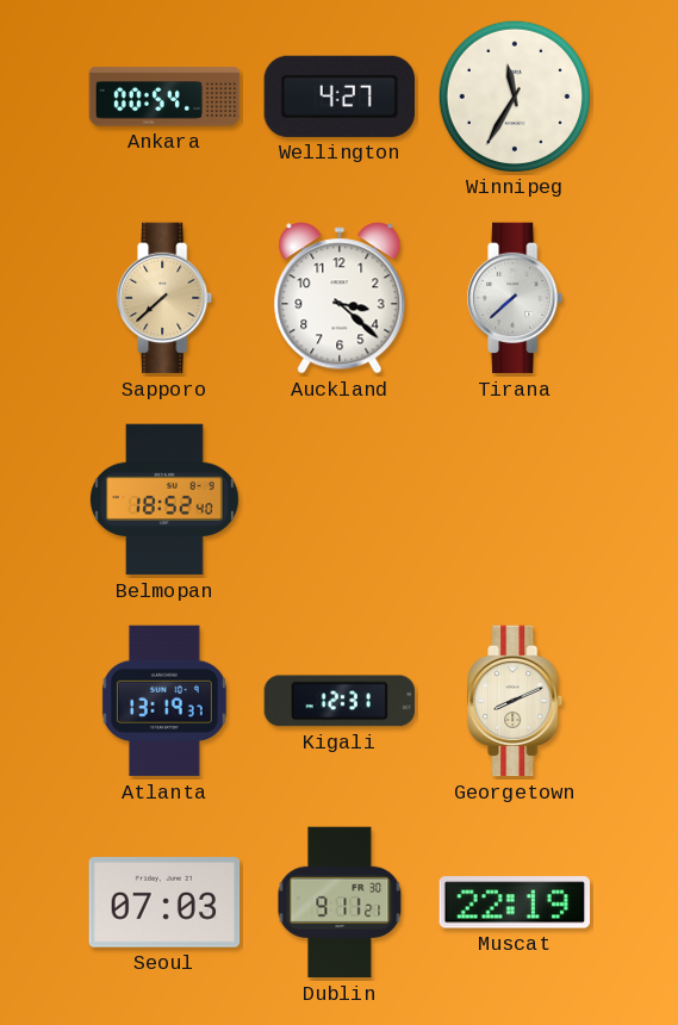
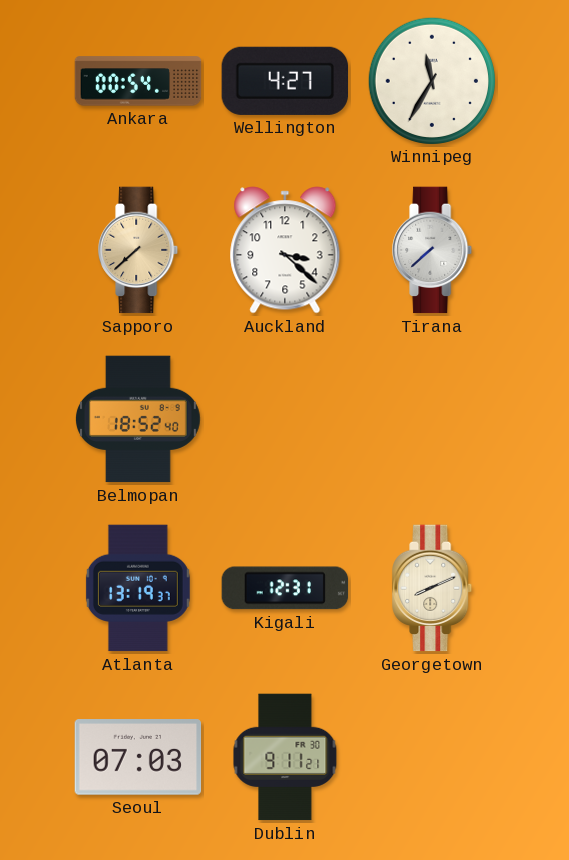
Muscat: 22:19 -> none (515, 902)
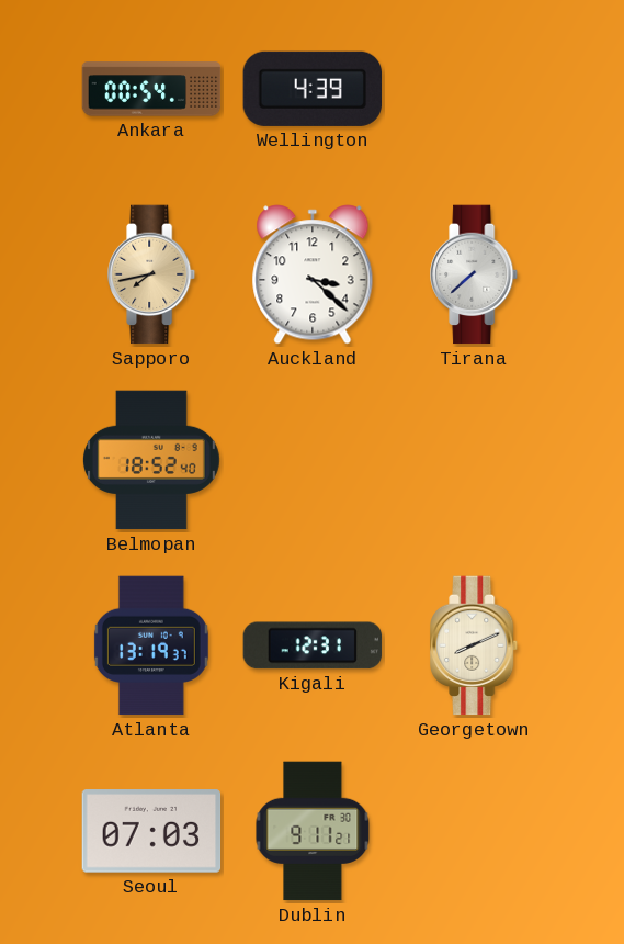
Wellington: 4:27 -> 4:39 (311, 89)
Winnipeg: 11:35 -> none (431, 80)
Sapporo: 7:38 -> 7:43 (152, 274)
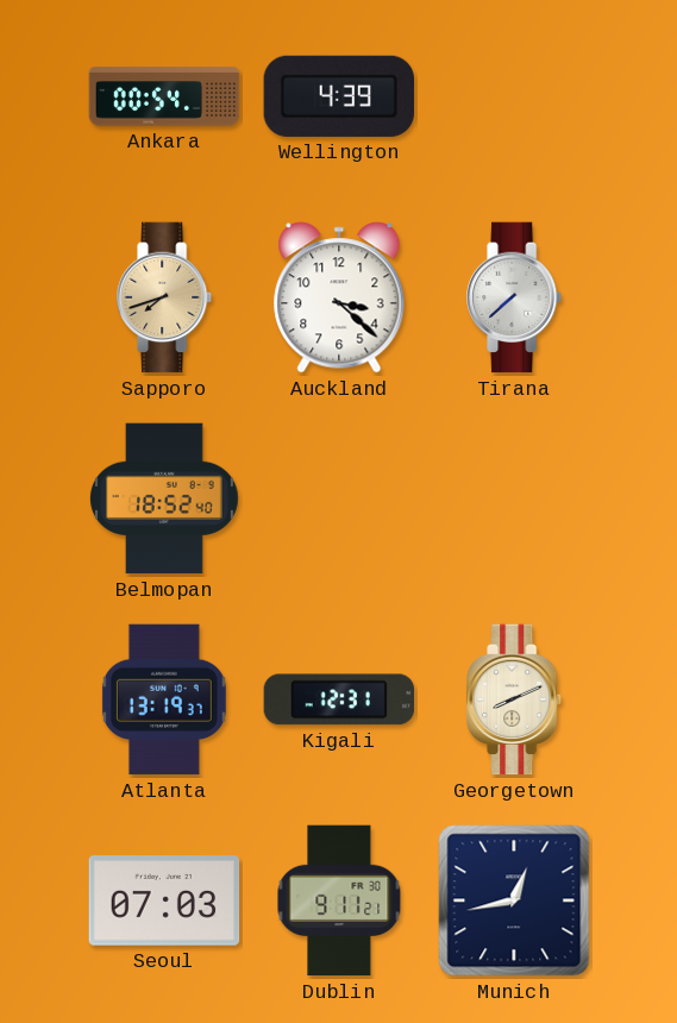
Sapporo: 7:43 -> 7:42 (165, 297)
Munich: none -> 12:43 (514, 900)
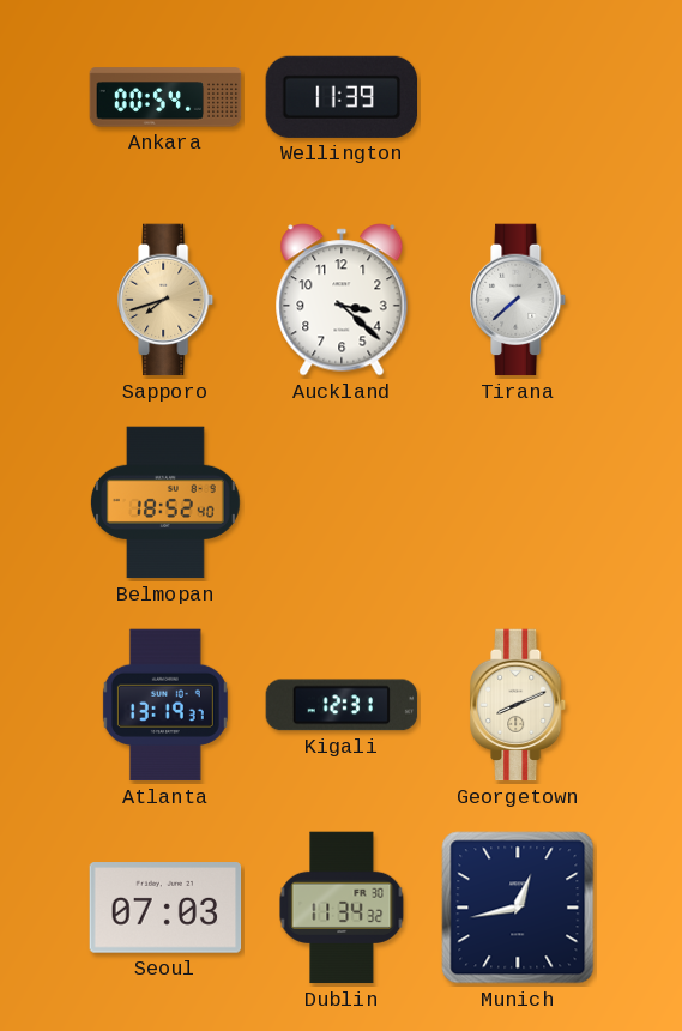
Wellington: 4:39 -> 11:39 (340, 97)
Dublin: 9:11 -> 11:34 (342, 908)
